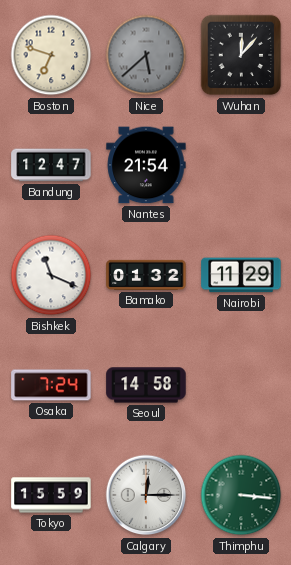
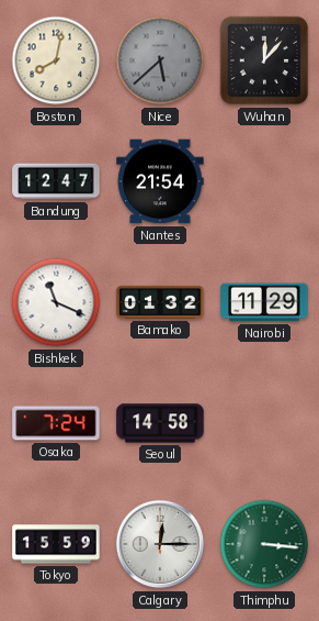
Boston: 6:48 -> 8:02 (56, 60)
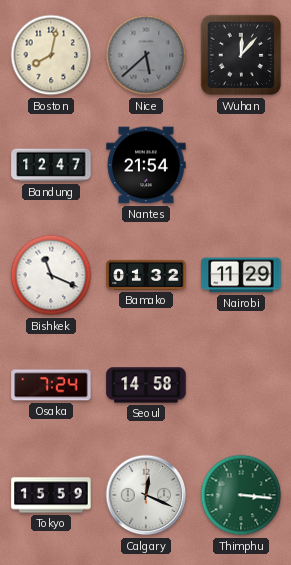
Calgary: 12:15 -> 12:19 (146, 495)
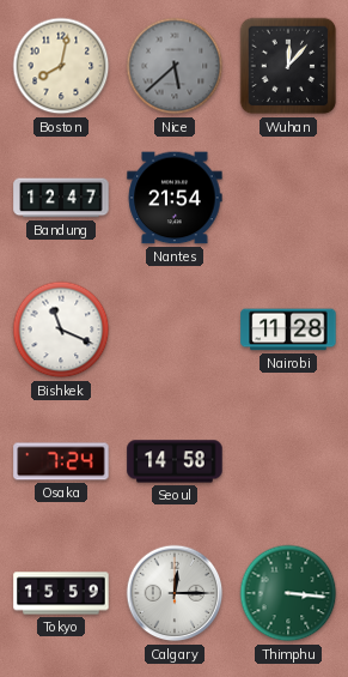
Bamako: 01:32 -> none (146, 275)
Nairobi: 11:29 -> 11:28 (288, 330)
Calgary: 12:19 -> 12:15 (175, 593)
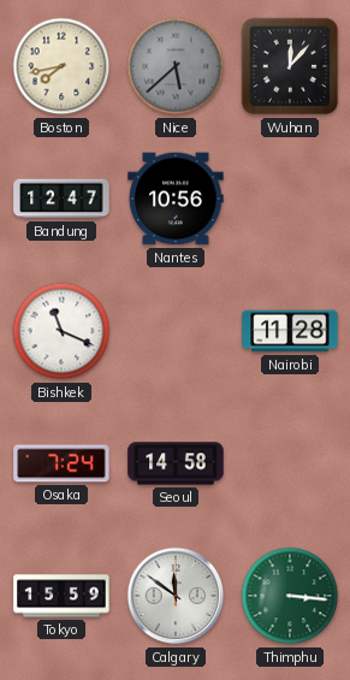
Boston: 8:02 -> 7:43 (61, 66)
Nantes: 21:54 -> 10:56 (176, 199)
Calgary: 12:15 -> 11:51 (176, 596)
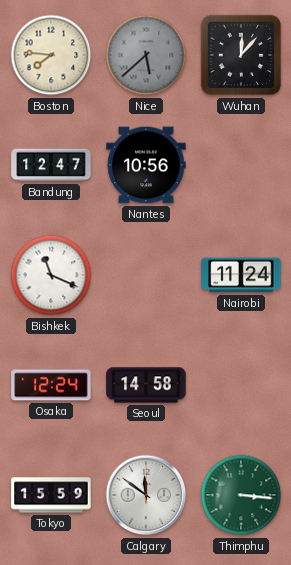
Boston: 7:43 -> 7:46 (51, 55)
Nairobi: 11:28 -> 11:24 (241, 275)
Osaka: 7:24 -> 12:24 (51, 385)
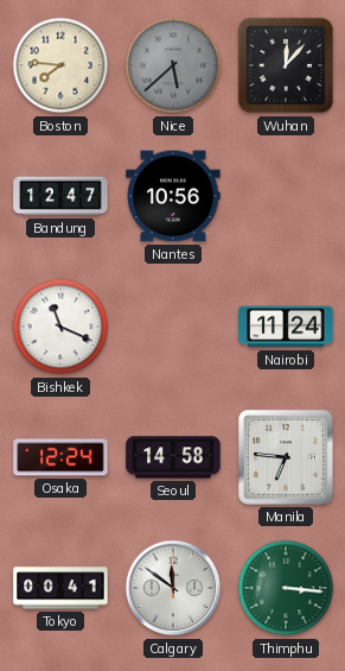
Manila: none -> 6:46 (286, 457)
Tokyo: 15:59 -> 00:41 (60, 588)
